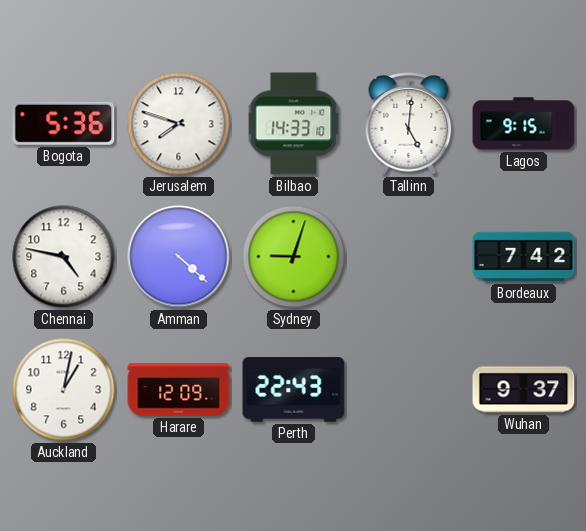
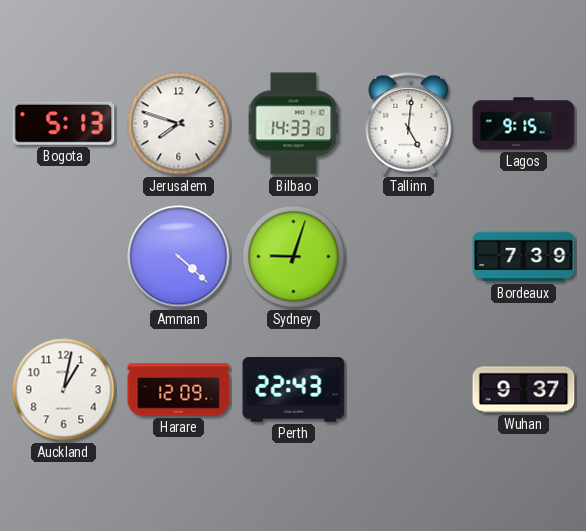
Bogota: 5:36 -> 5:13 (64, 123)
Chennai: 4:47 -> none (64, 257)
Bordeaux: 7:42 -> 7:39 (524, 257)
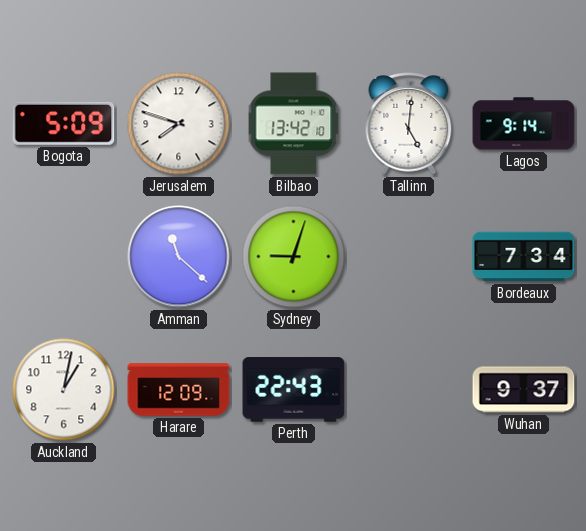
Bogota: 5:13 -> 5:09 (64, 123)
Bilbao: 14:33 -> 13:42 (294, 124)
Lagos: 9:15 -> 9:14 (524, 124)
Amman: 4:22 -> 11:22 (179, 257)
Bordeaux: 7:39 -> 7:34 (524, 257)
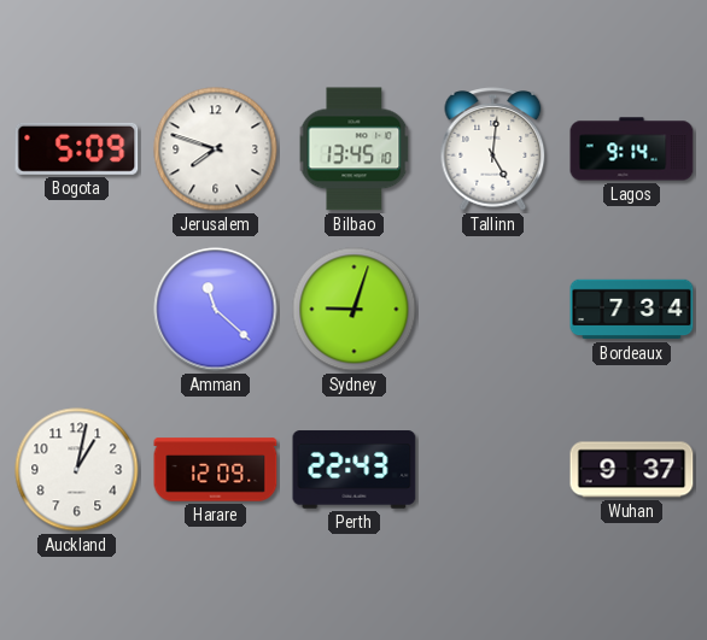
Bilbao: 13:42 -> 13:45 (355, 149)
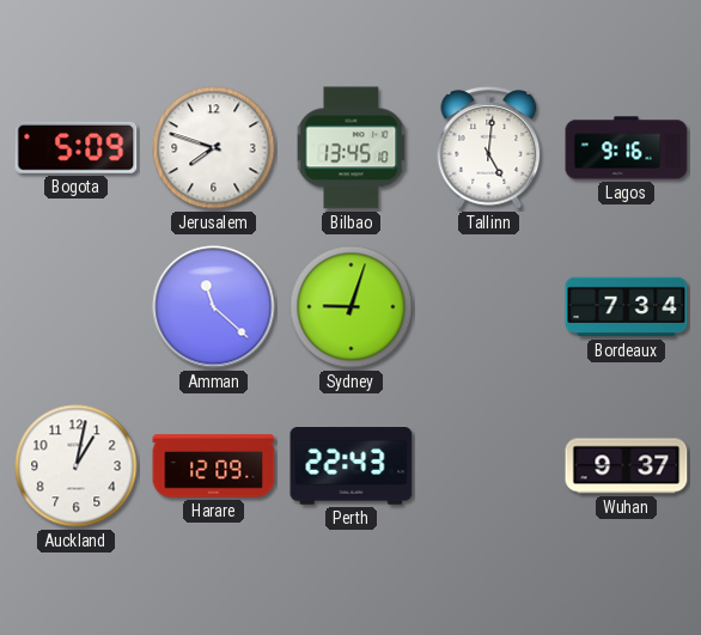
Lagos: 9:14 -> 9:16 (627, 148)
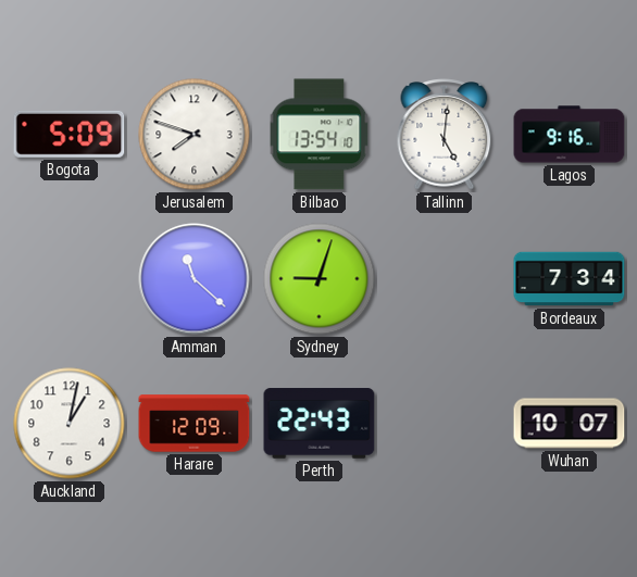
Bilbao: 13:45 -> 13:54 (320, 135)
Wuhan: 9:37 -> 10:07 (570, 424)
